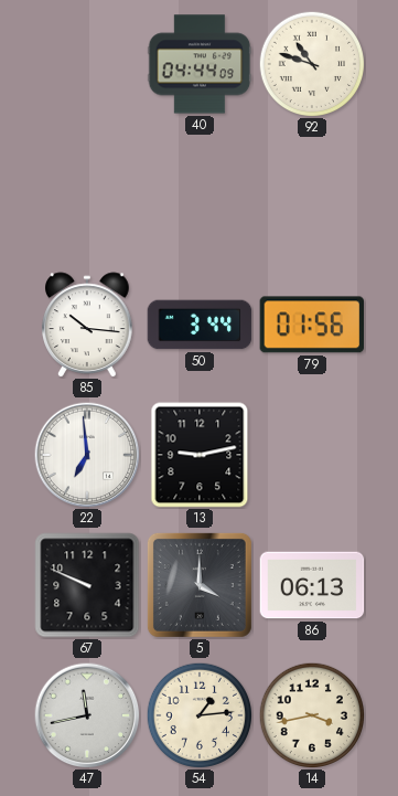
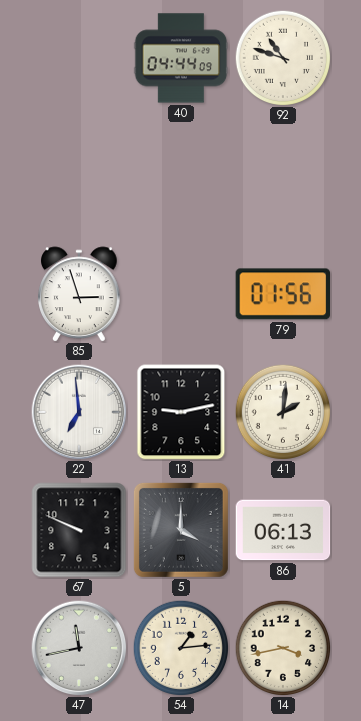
85: 10:16 -> 2:57 (79, 294)
50: 3:44 -> none (200, 325)
41: none -> 2:01 (282, 411)
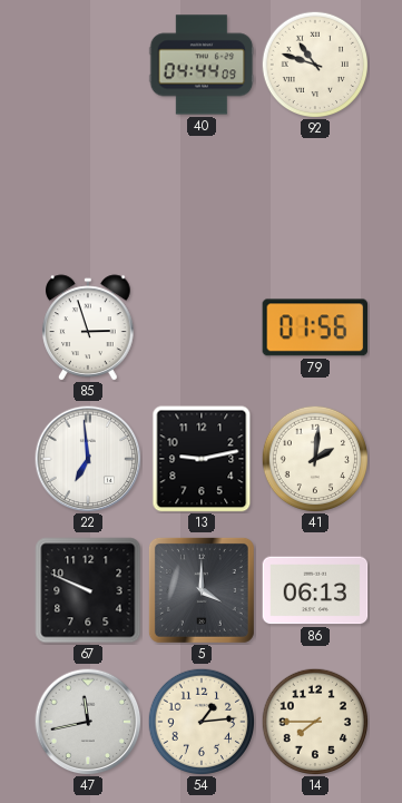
14: 3:43 -> 7:45 (314, 721)
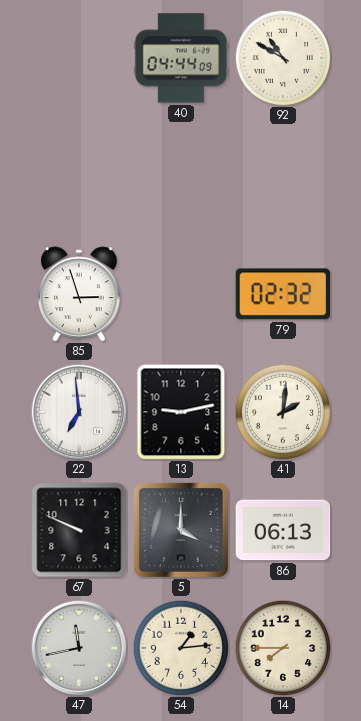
92: 10:48 -> 10:50 (282, 57)
79: 01:56 -> 02:32 (282, 294)
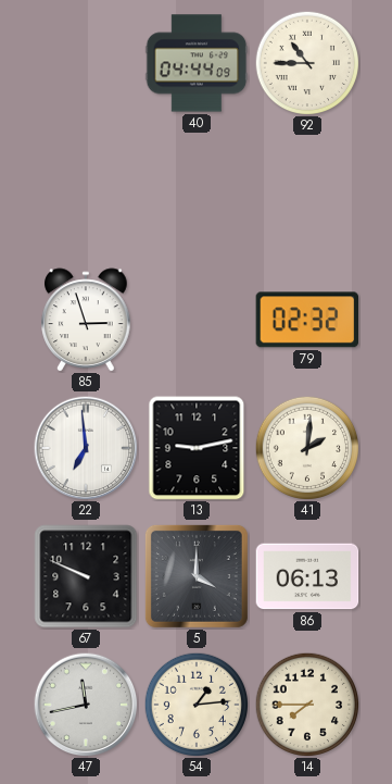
92: 10:50 -> 10:45 (306, 62)
